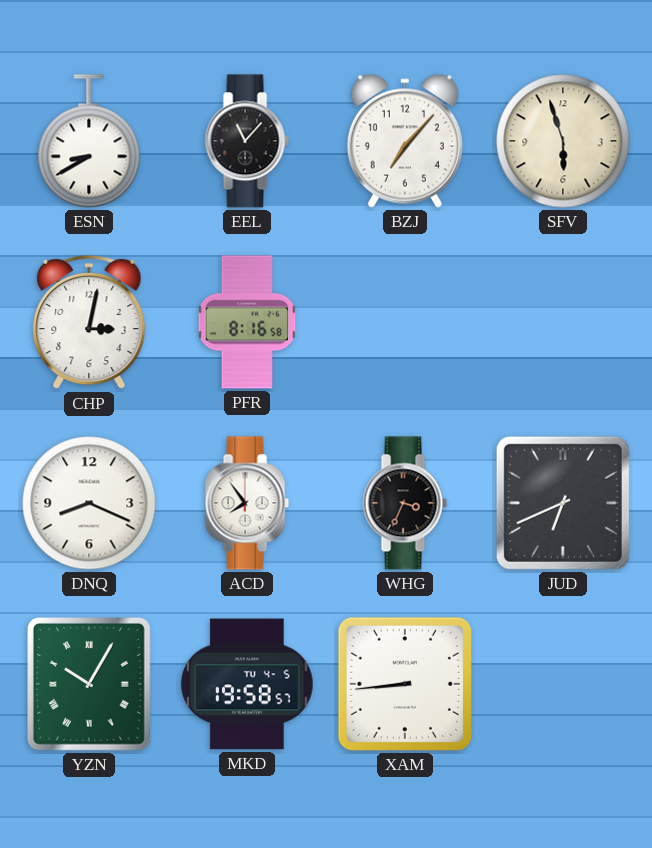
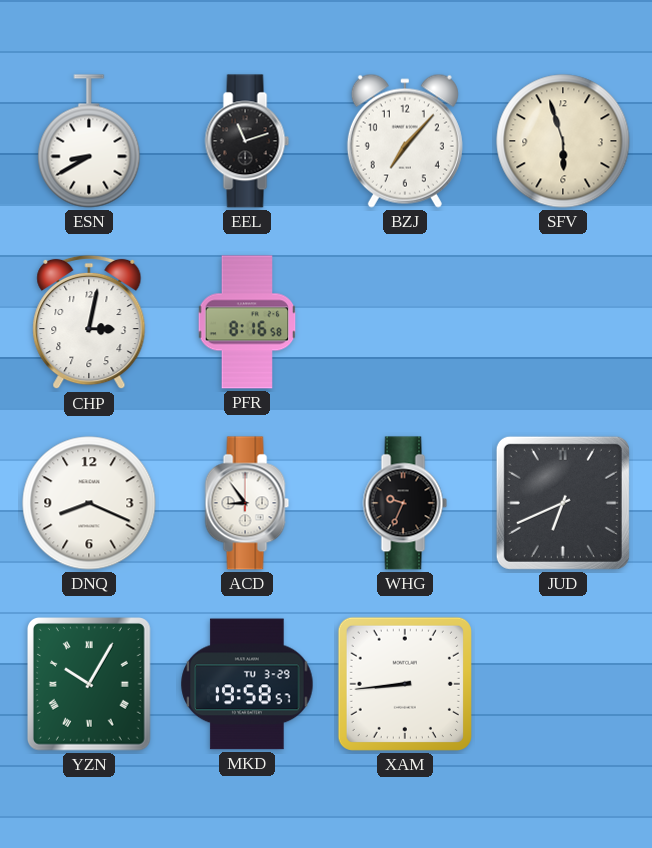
EEL: 11:07 -> 11:12 (247, 141)
ACD: 7:54 -> 8:54 (247, 503)
WHG: 3:34 -> 9:34 (405, 503)
MKD date: TU 4-5 -> TU 3-29 (247, 684)
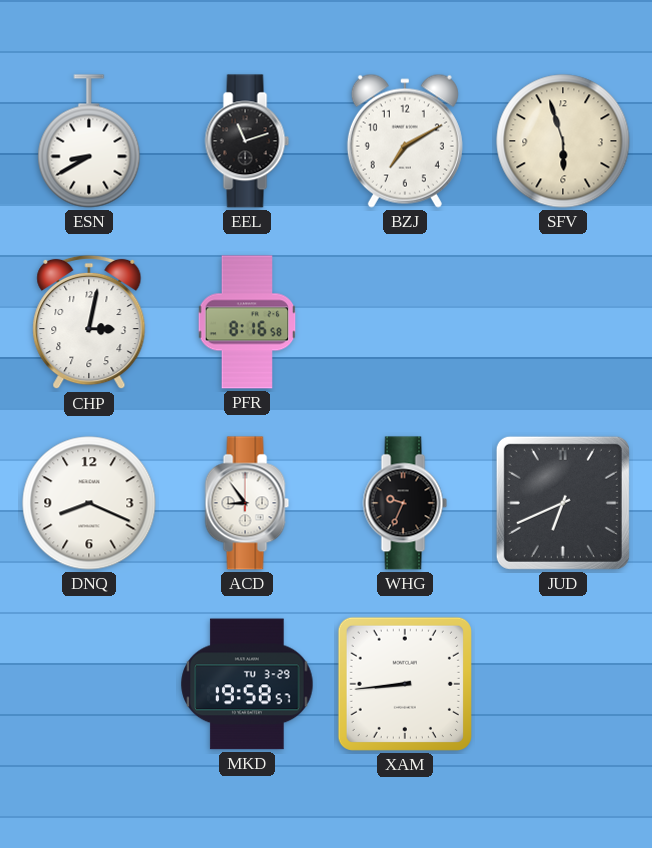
BZJ: 7:07 -> 7:10 (405, 141)
YZN: 10:05 -> none (90, 685)
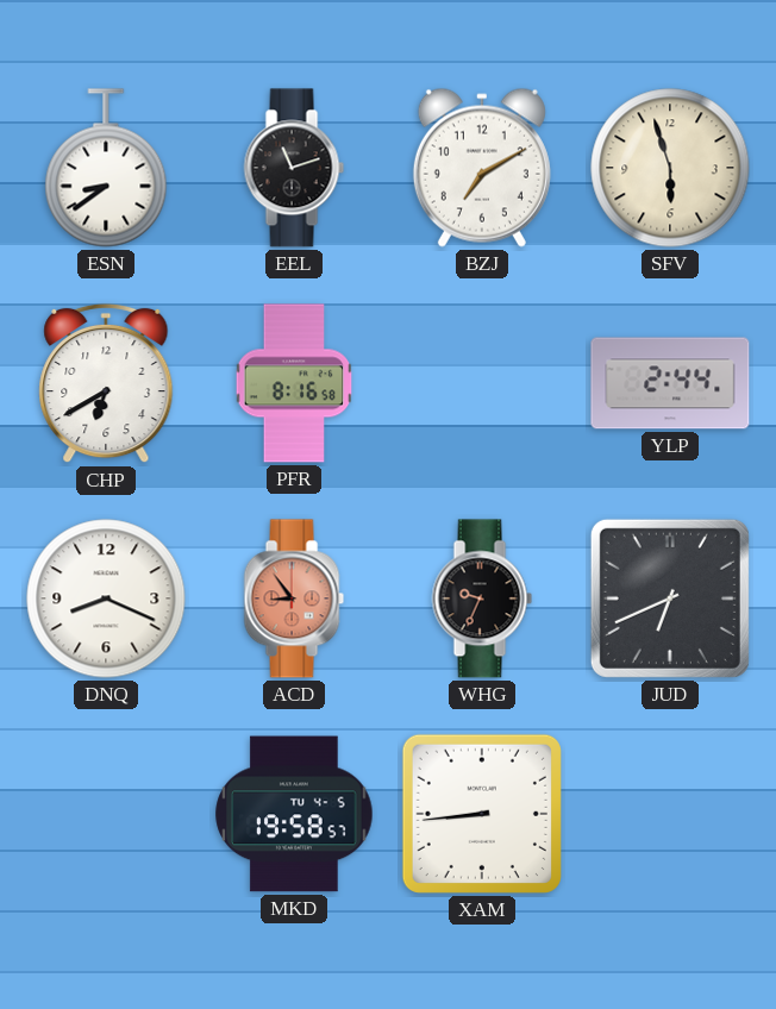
ESN: 8:40 -> 8:39 (106, 168)
CHP: 3:02 -> 6:40 (106, 383)
YLP: none -> 2:44 (670, 383)
ACD dial: white -> salmon (294, 598)
MKD date: TU 3-29 -> TU 4-5 (294, 814)
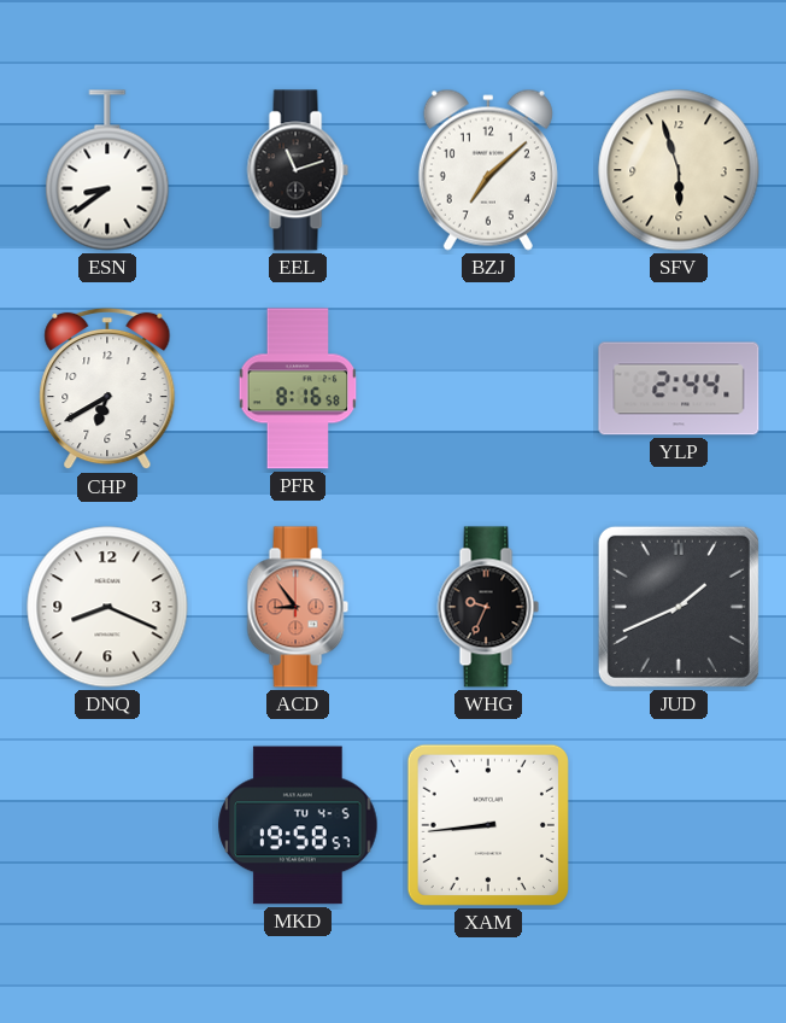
BZJ: 7:10 -> 7:08 (488, 170)
JUD: 6:41 -> 1:41 (679, 607)
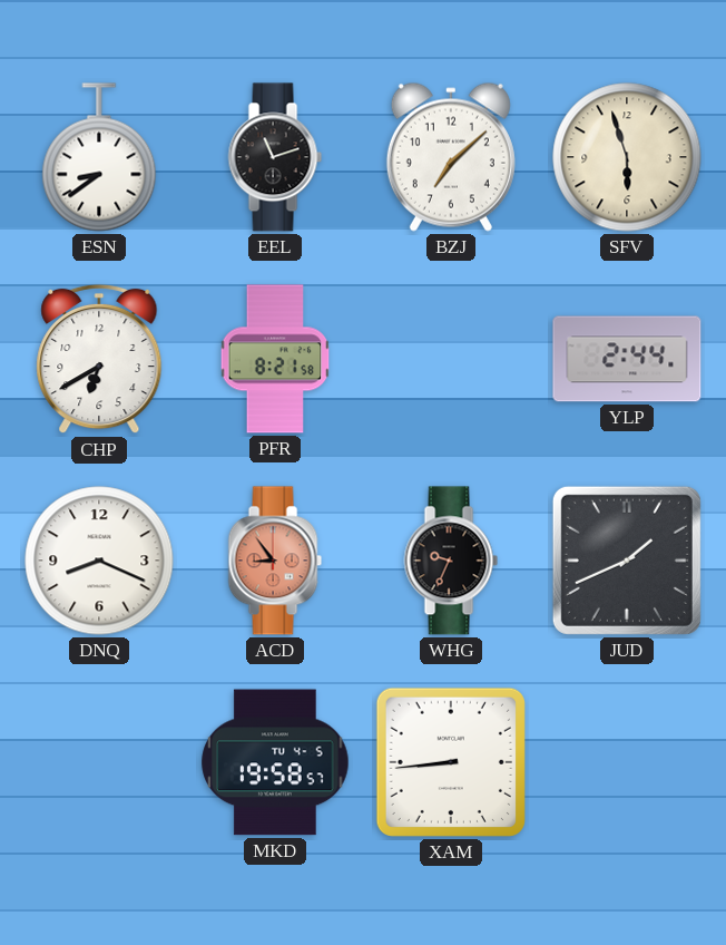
PFR: 8:16 -> 8:21 (275, 359)
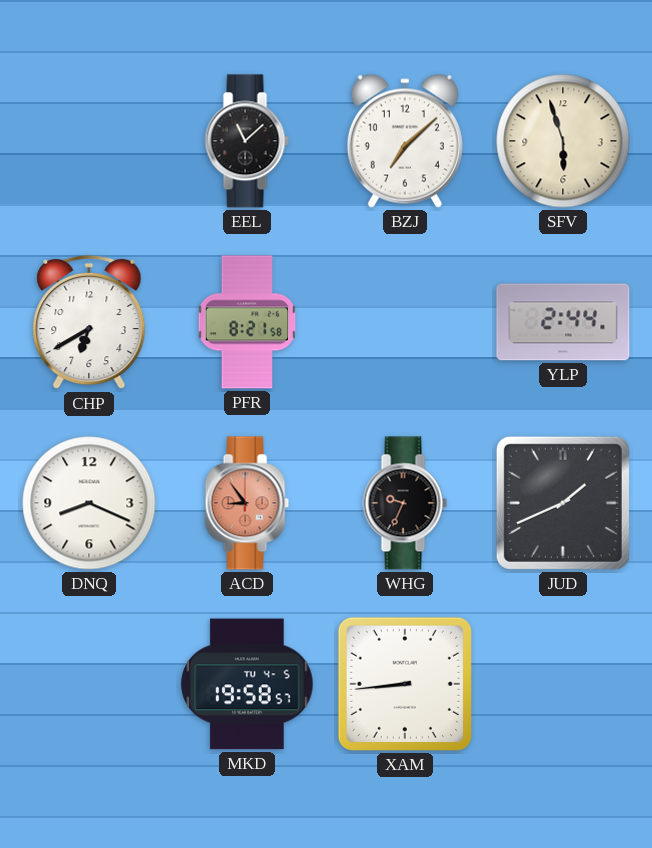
ESN: 8:39 -> none (99, 157)
EEL: 11:12 -> 11:08 (247, 141)
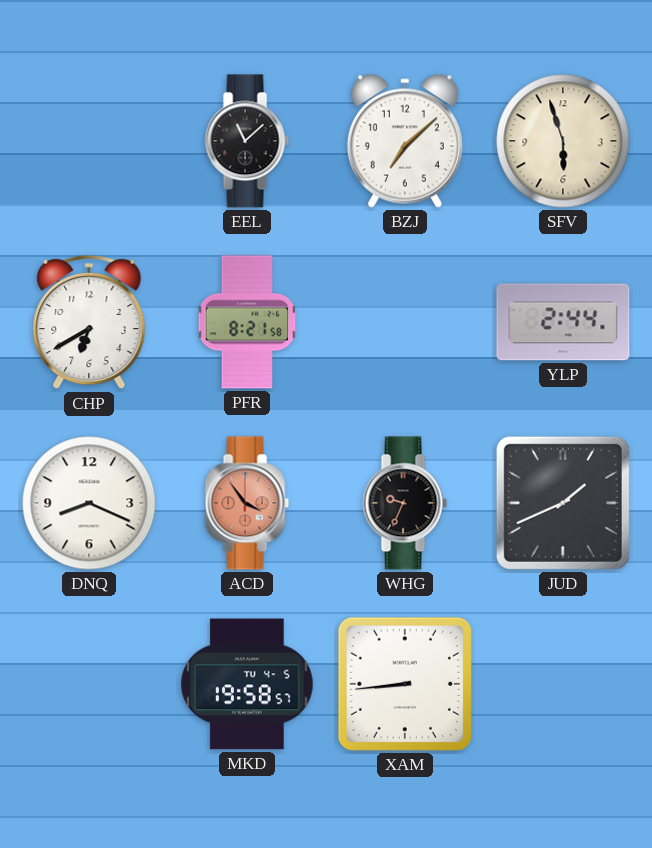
ACD: 8:54 -> 3:54 (247, 503)
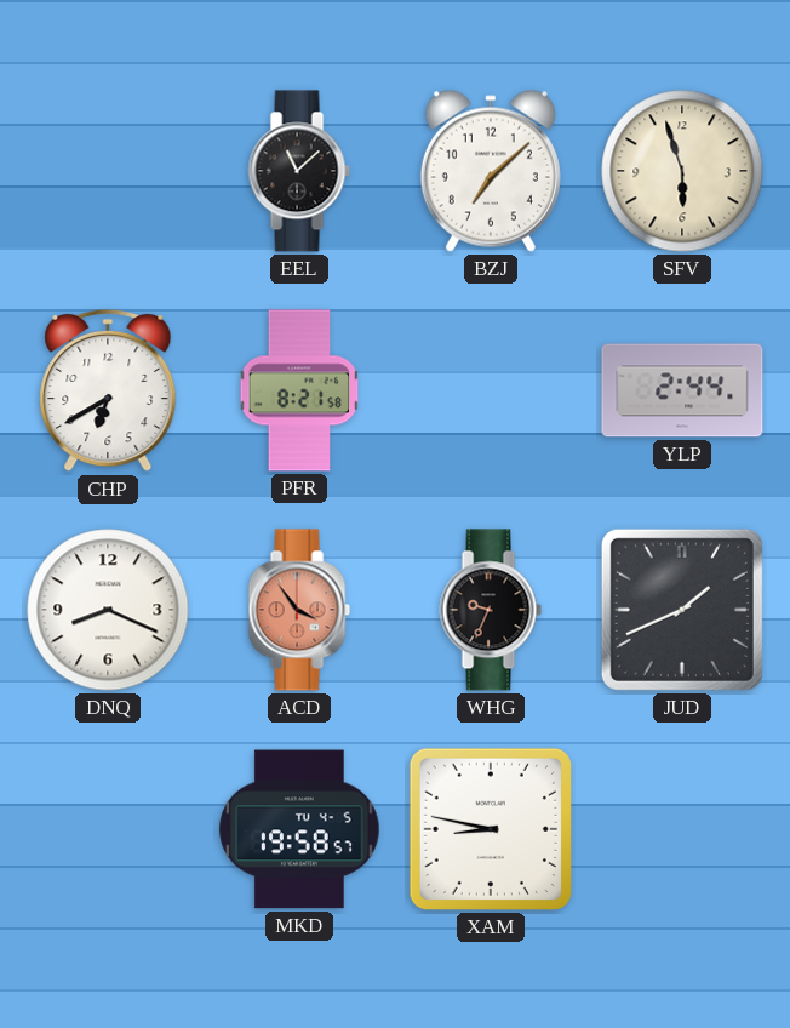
XAM: 8:44 -> 8:47 (491, 829)
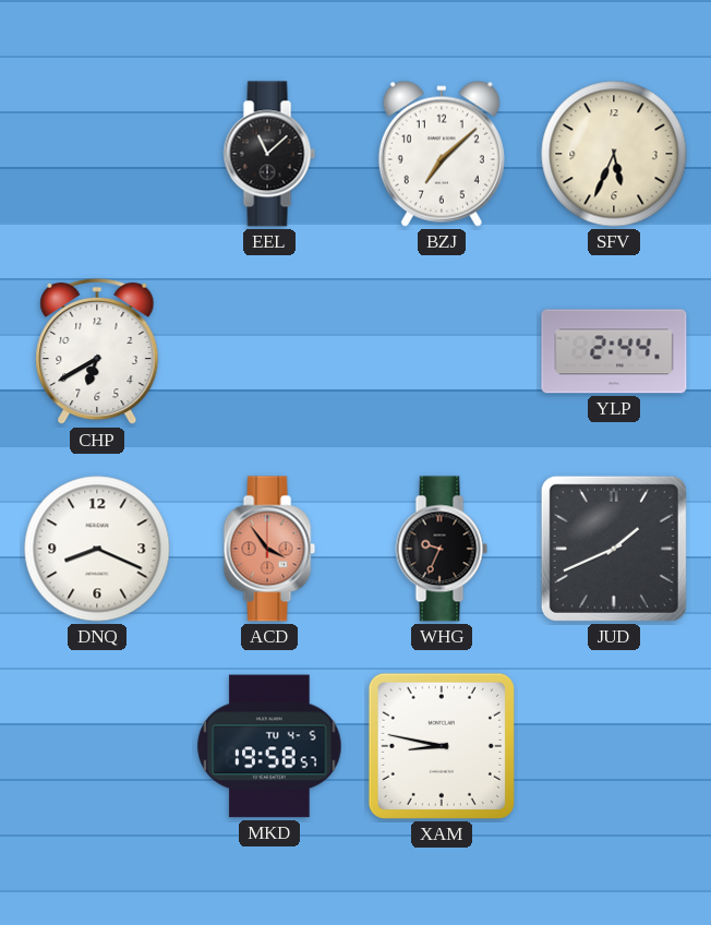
SFV: 5:57 -> 5:34 (614, 154)
PFR: 8:21 -> none (299, 390)
